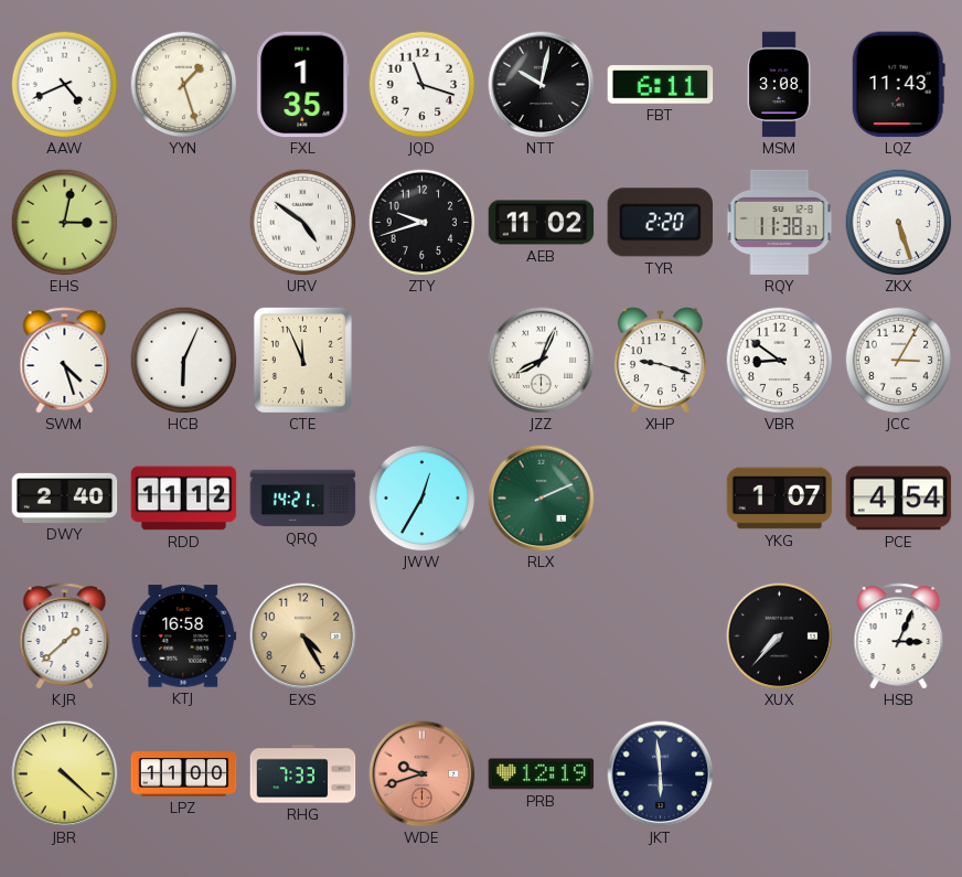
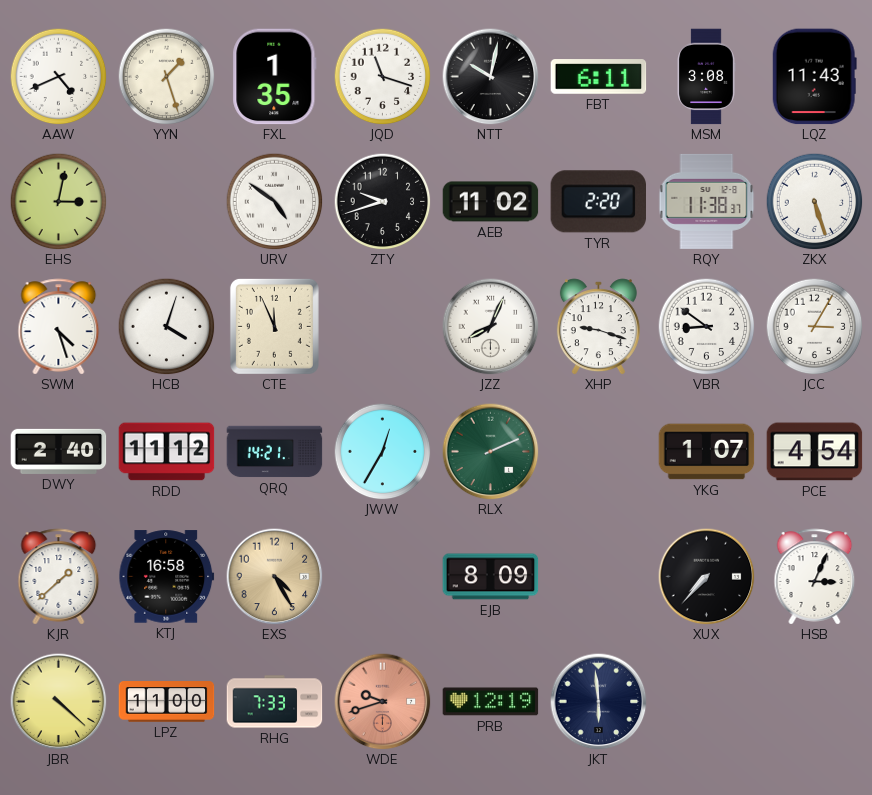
HCB: 6:04 -> 4:03 (166, 326)
EJB: none -> 8:09 (491, 577)
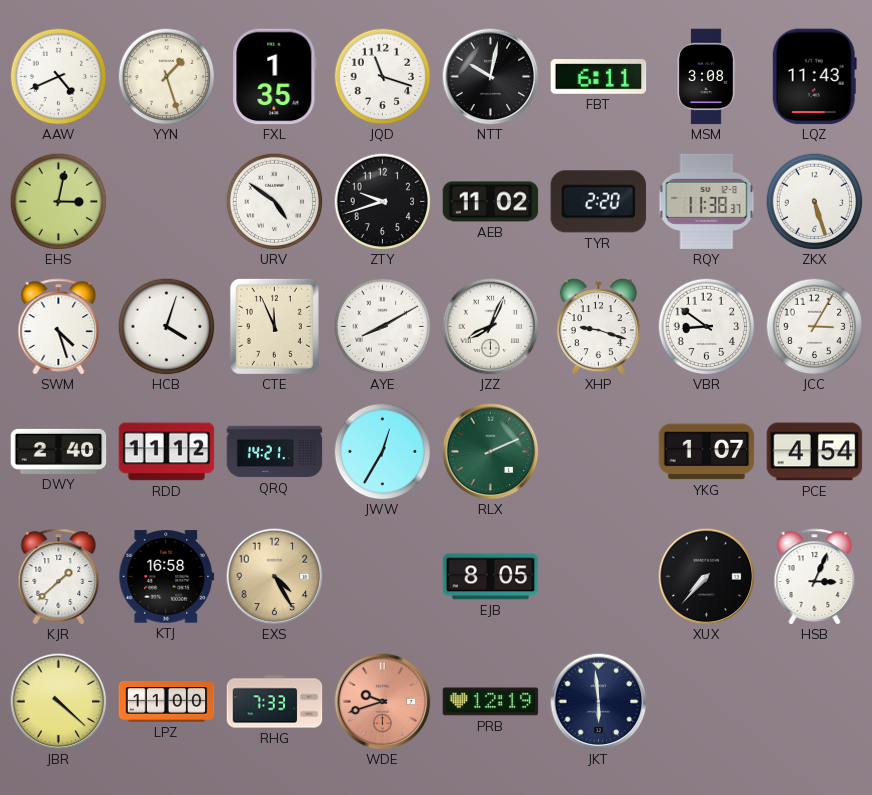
AYE: none -> 8:10 (382, 326)
EJB: 8:09 -> 8:05 (491, 577)
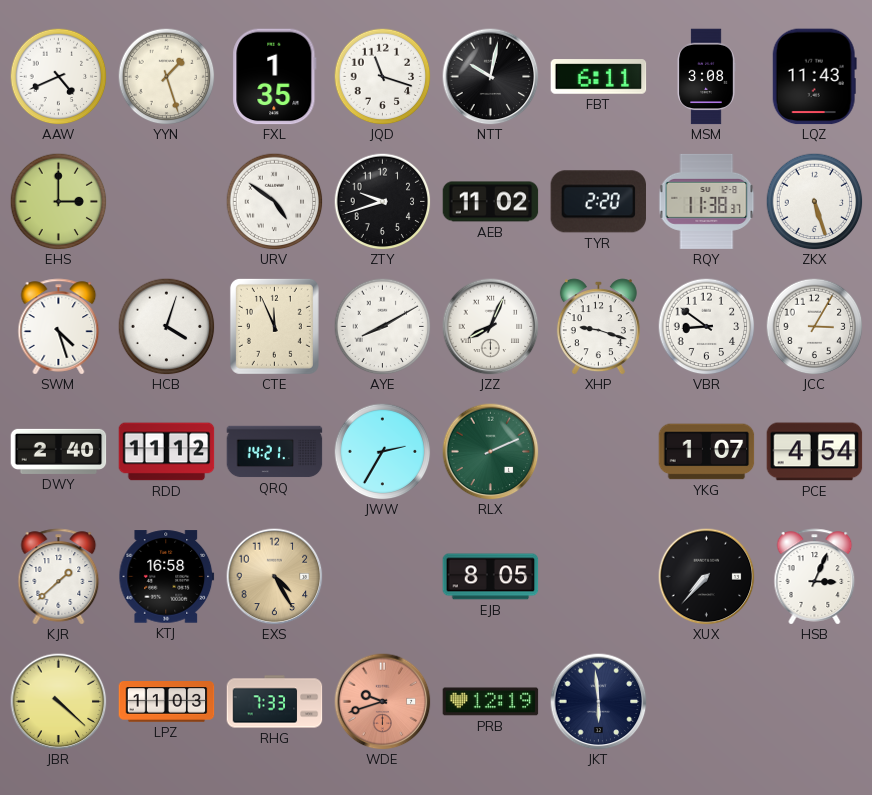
EHS: 3:02 -> 3:00 (58, 201)
JWW: 12:35 -> 2:35 (382, 451)
LPZ: 11:00 -> 11:03 (167, 702)
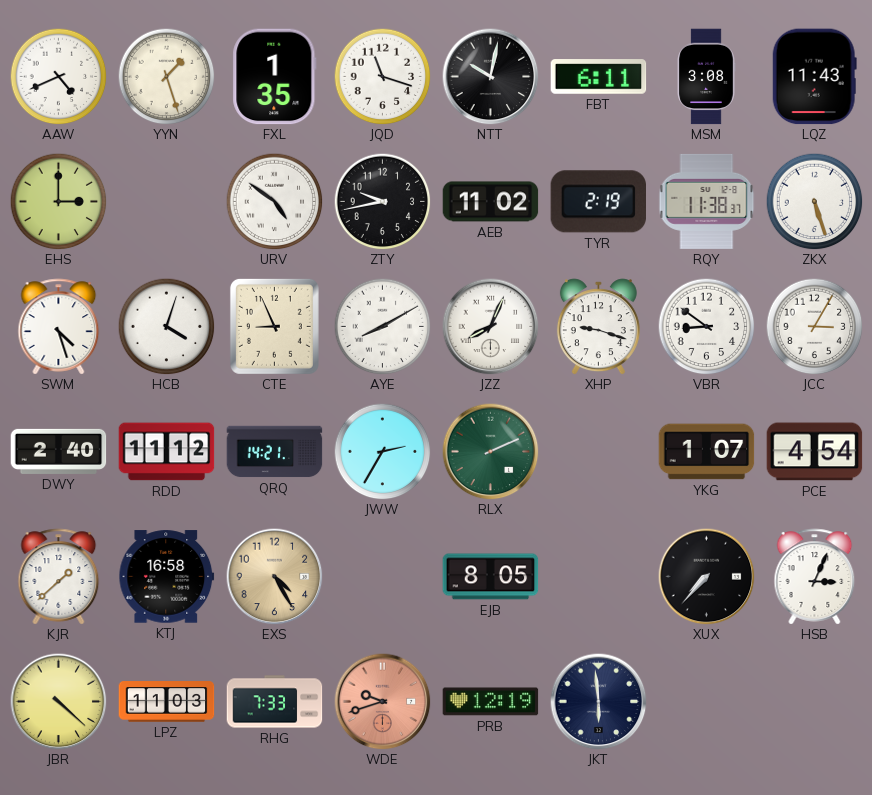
ZTY: 9:42 -> 9:43 (382, 201)
TYR: 2:20 -> 2:19 (599, 202)
CTE: 11:56 -> 8:56 (274, 326)
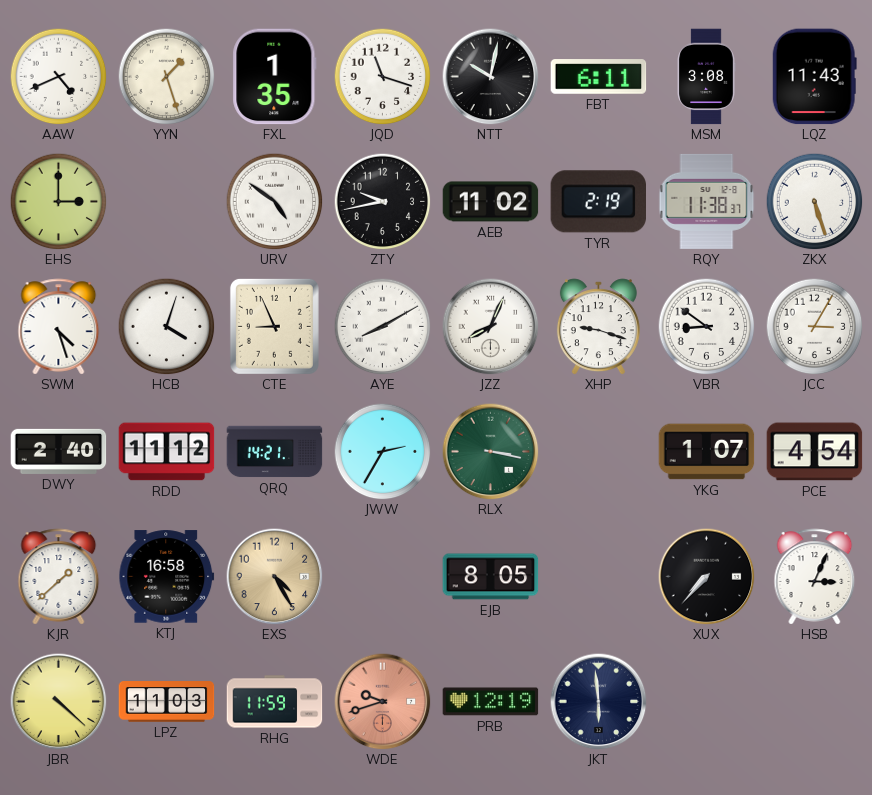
RLX: 2:11 -> 3:17 (491, 452)
RHG: 7:33 -> 11:59 (275, 702)
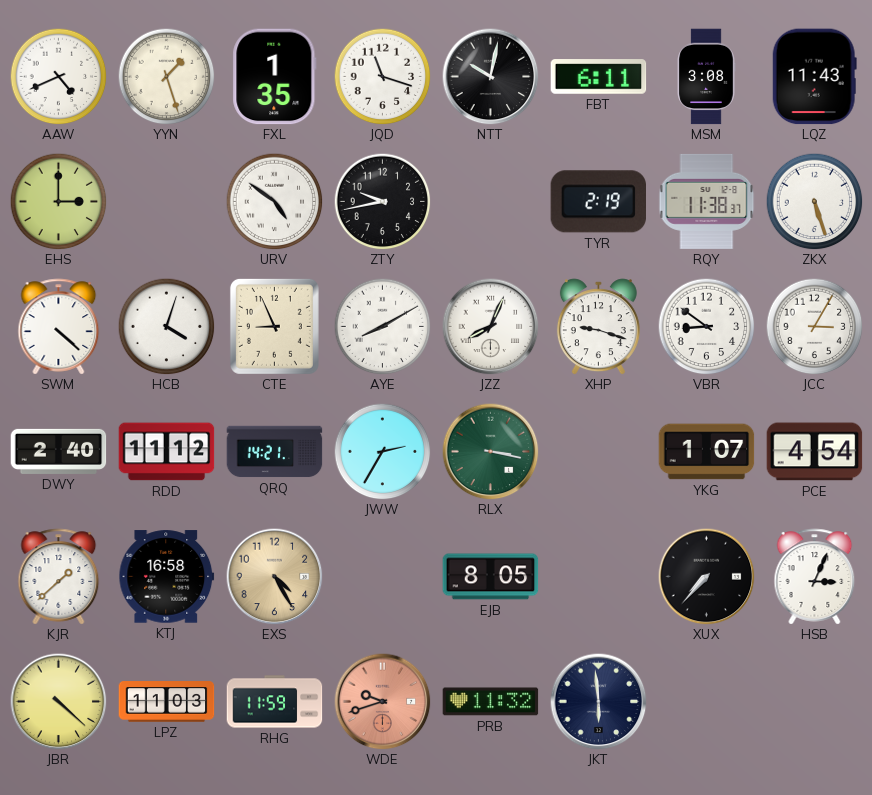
AEB: 11:02 -> none (491, 202)
SWM: 4:27 -> 4:22 (59, 327)
PRB: 12:19 -> 11:32 (491, 702)
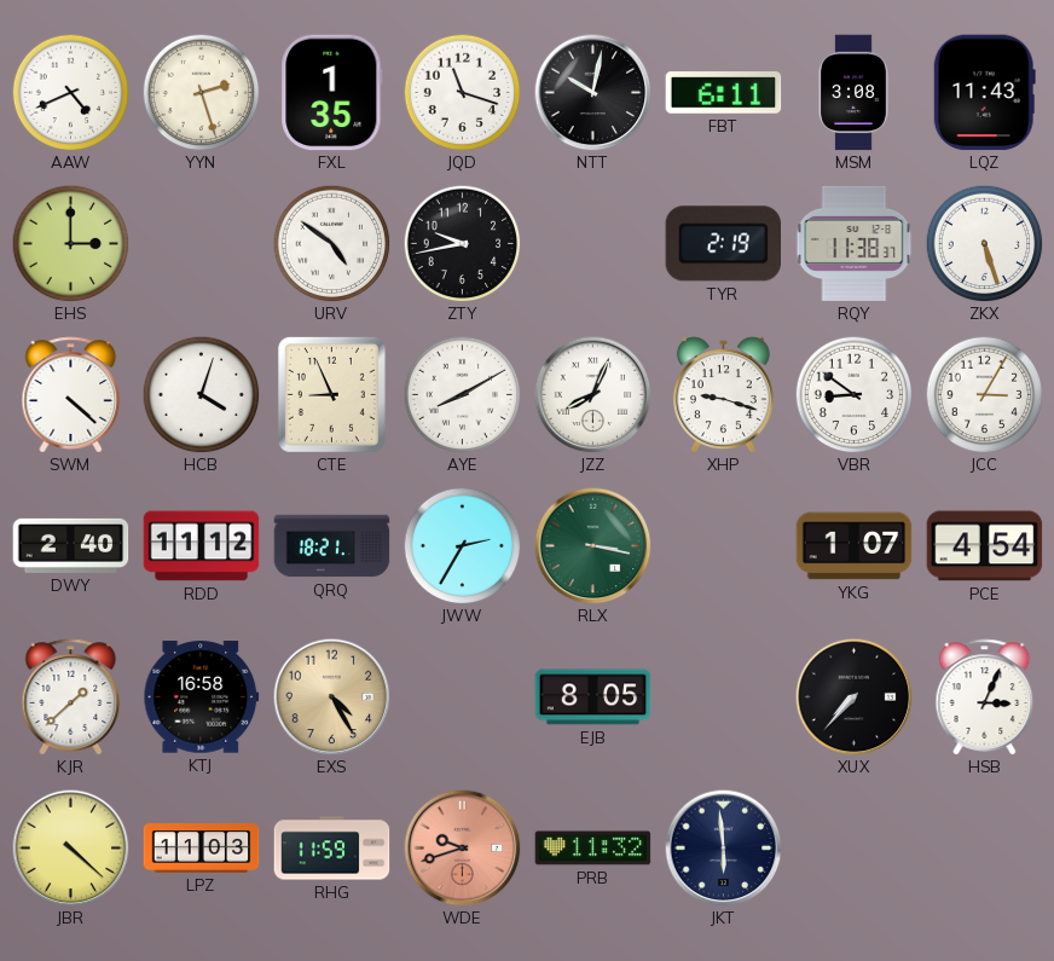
YYN: 1:27 -> 2:27 (201, 92)
QRQ: 14:21 -> 18:21 (332, 546)
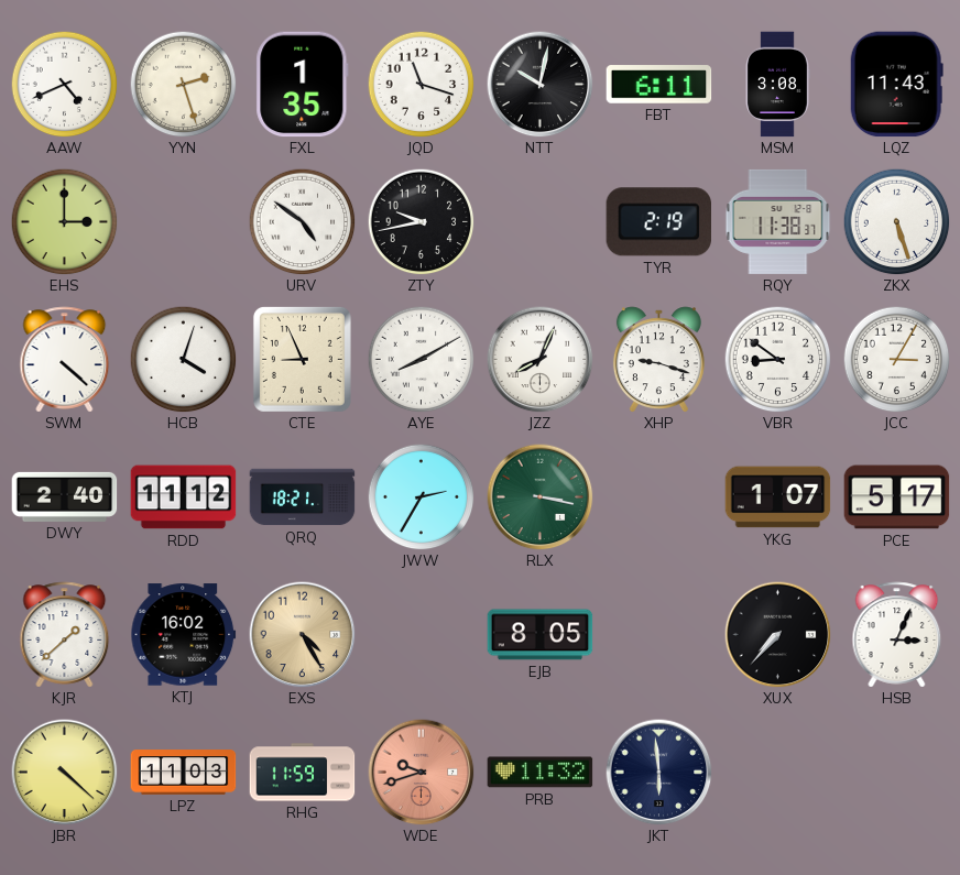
PCE: 4:54 -> 5:17 (897, 497)
KTJ: 16:58 -> 16:02 (184, 635)
